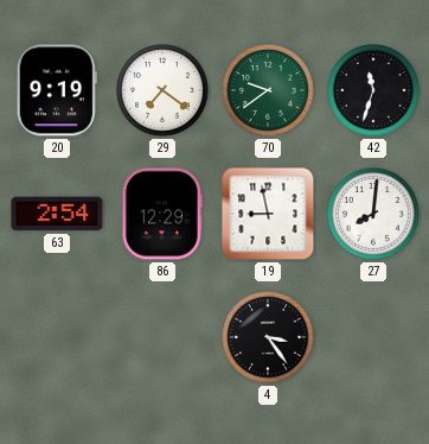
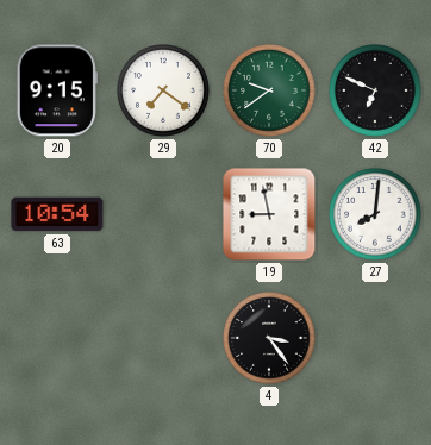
20: 9:19 -> 9:15 (57, 90)
42: 11:33 -> 6:49 (375, 90)
63: 2:54 -> 10:54 (57, 214)
86: 12:29 -> none (162, 214)
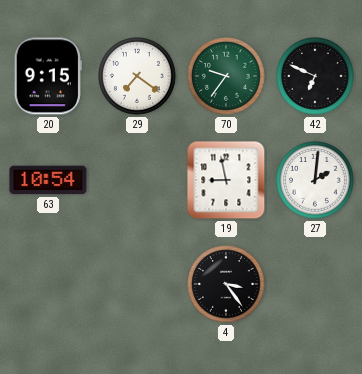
70: 9:39 -> 9:36 (226, 76)
27: 8:01 -> 2:01 (315, 180)
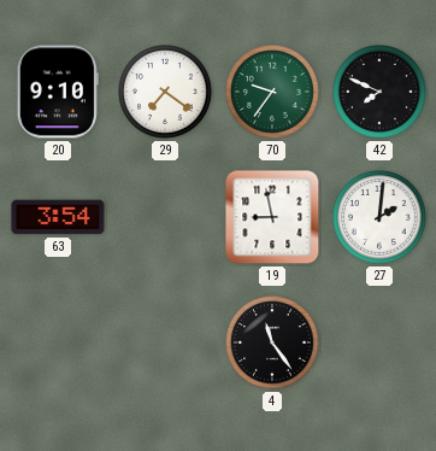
20: 9:15 -> 9:10 (58, 92)
42: 6:49 -> 7:49 (379, 92)
63: 10:54 -> 3:54 (58, 217)
4: 3:24 -> 11:24 (272, 342)
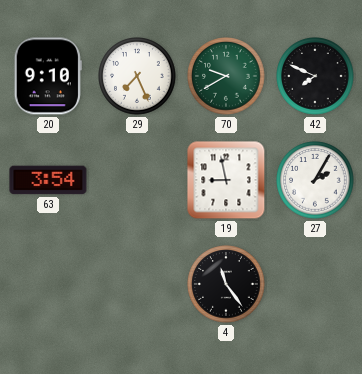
29: 7:21 -> 7:26 (137, 76)
70: 9:36 -> 9:40 (226, 76)
27: 2:01 -> 2:05 (315, 180)
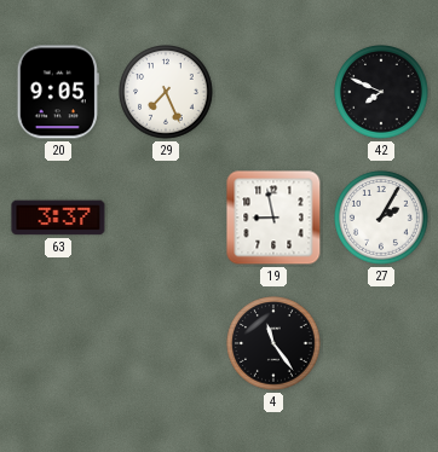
20: 9:10 -> 9:05 (58, 92)
70: 9:40 -> none (226, 76)
63: 3:54 -> 3:37 (58, 218)
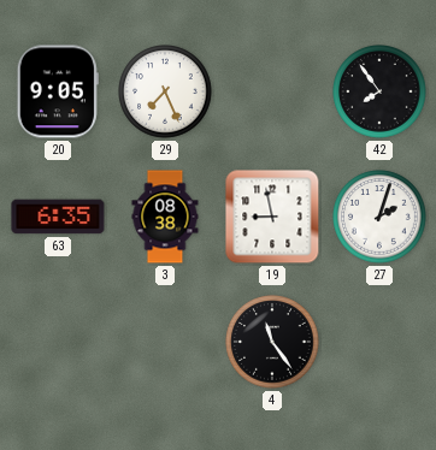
42: 7:49 -> 7:54 (379, 91)
63: 3:37 -> 6:35 (58, 217)
3: none -> 08:38 (165, 217)
27: 2:05 -> 2:03 (379, 217)
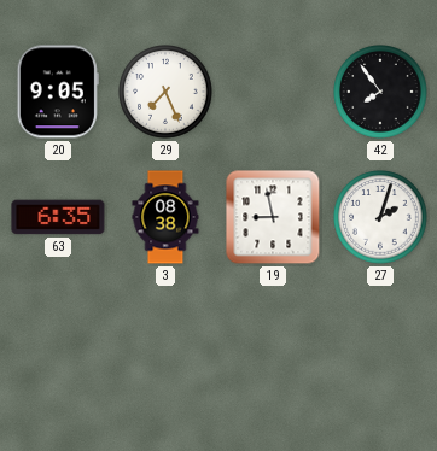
4: 11:24 -> none (272, 342)
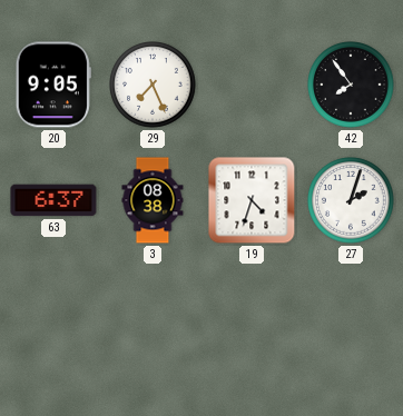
63: 6:35 -> 6:37 (53, 200)
19: 8:58 -> 4:33 (252, 200)
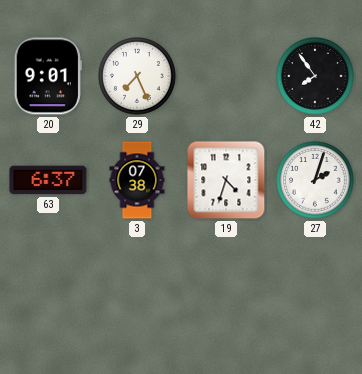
20: 9:05 -> 9:01 (48, 76)
3: 08:38 -> 07:38 (137, 180)
